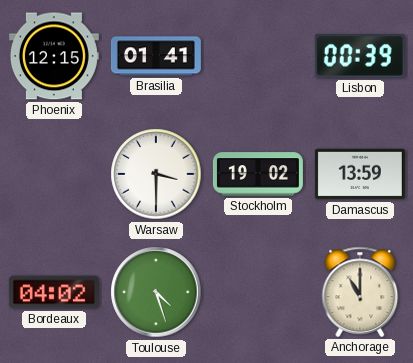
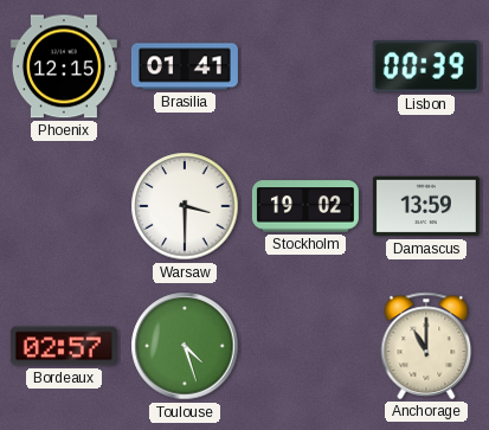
Bordeaux: 04:02 -> 02:57 (64, 346)
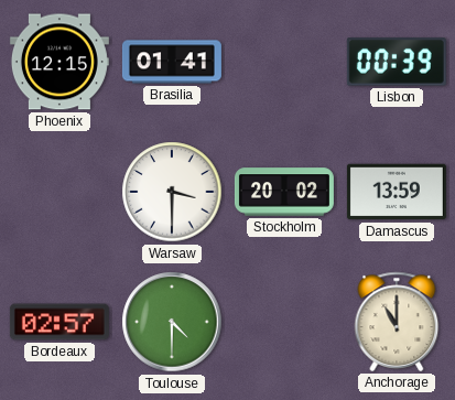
Stockholm: 19:02 -> 20:02 (284, 192)
Toulouse: 4:27 -> 4:30 (172, 322)
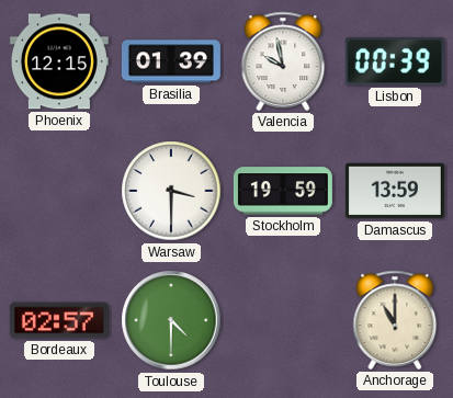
Brasilia: 01:41 -> 01:39 (171, 61)
Valencia: none -> 9:58 (283, 61)
Stockholm: 20:02 -> 19:59 (283, 191)
